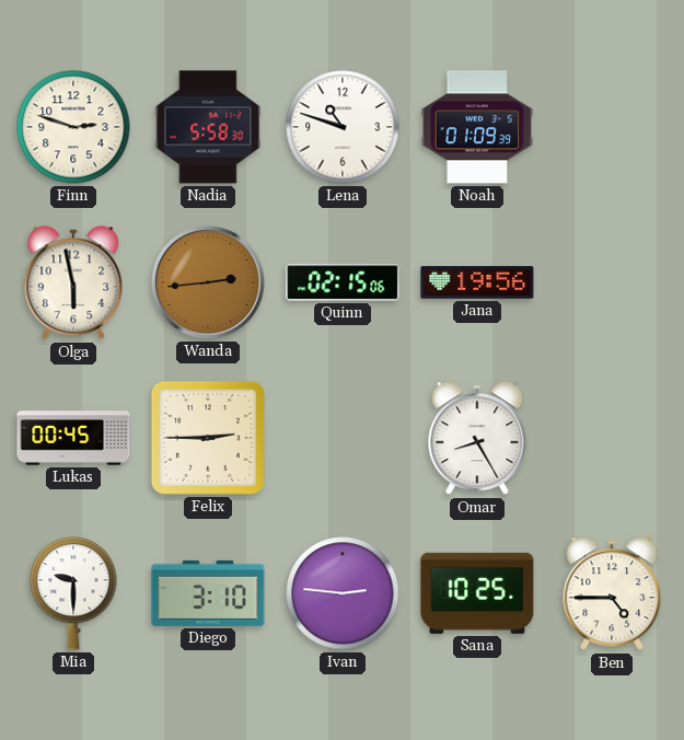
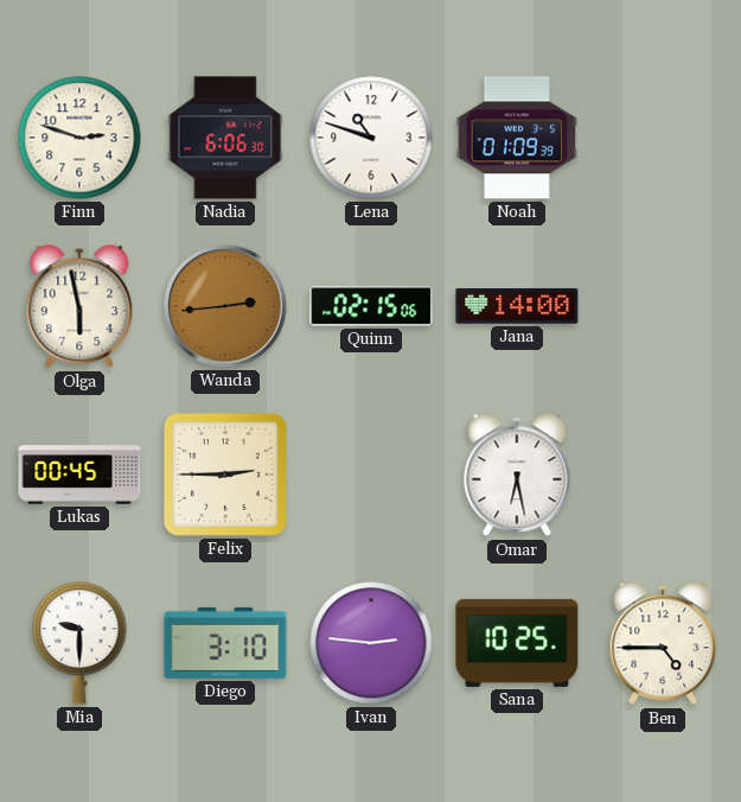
Nadia: 5:58 -> 6:06 (225, 138)
Jana: 19:56 -> 14:00 (517, 306)
Omar: 8:25 -> 6:28 (517, 476)
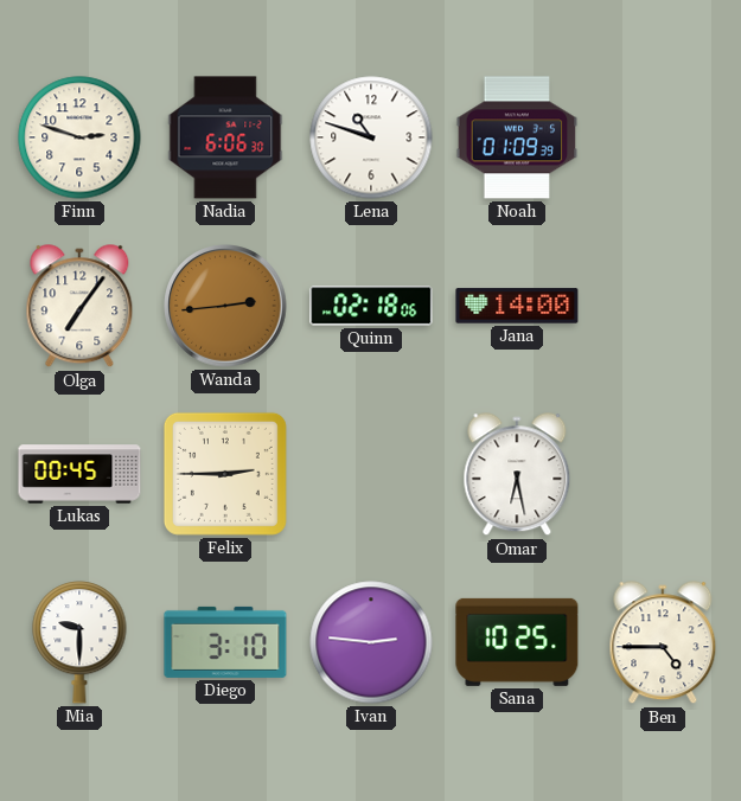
Olga: 5:58 -> 7:06 (79, 307)
Quinn: 02:15 -> 02:18 (371, 306)
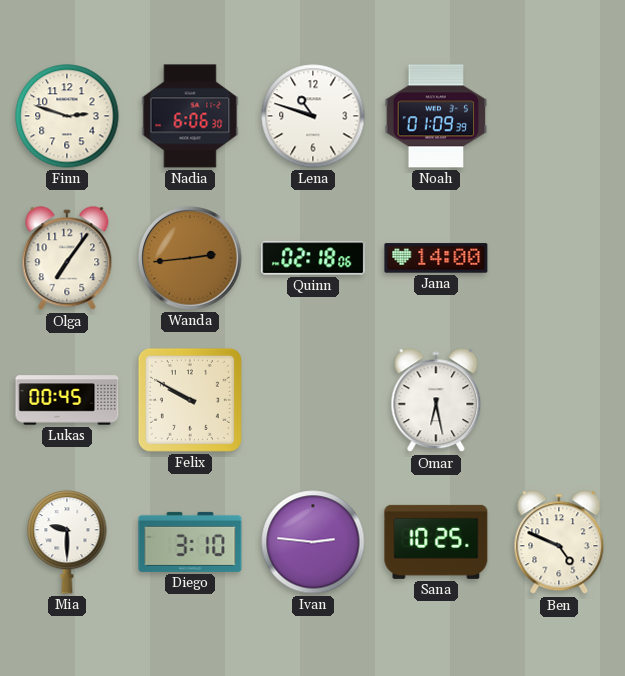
Felix: 2:45 -> 9:50 (190, 400)
Ben: 4:45 -> 4:49 (559, 543)
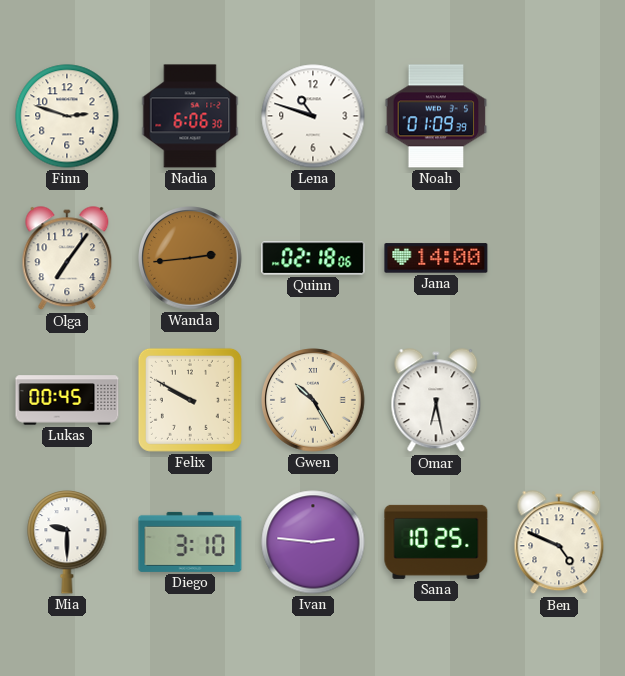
Gwen: none -> 10:25 (313, 400)
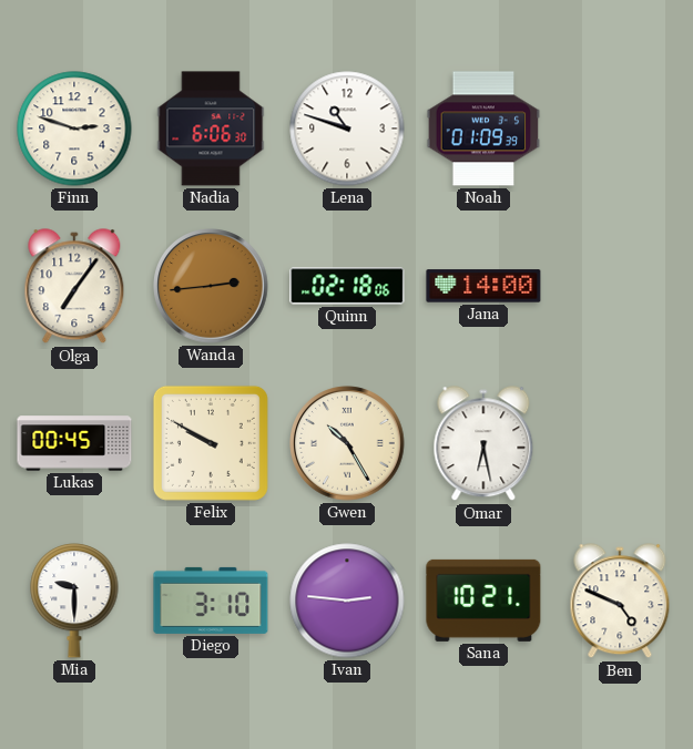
Sana: 10:25 -> 10:21 (483, 601)
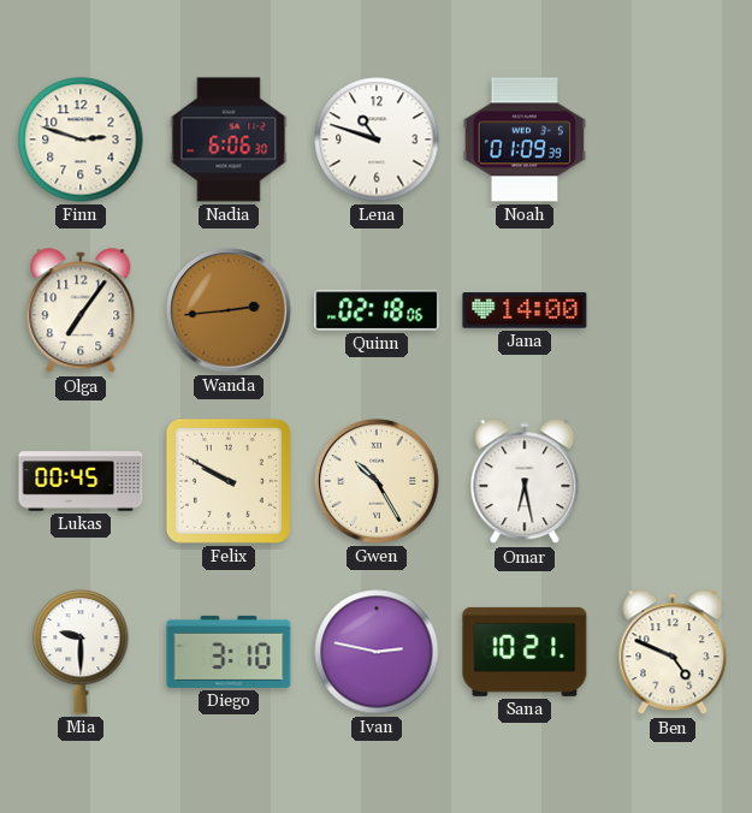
Ivan: 2:46 -> 2:47 (377, 652)
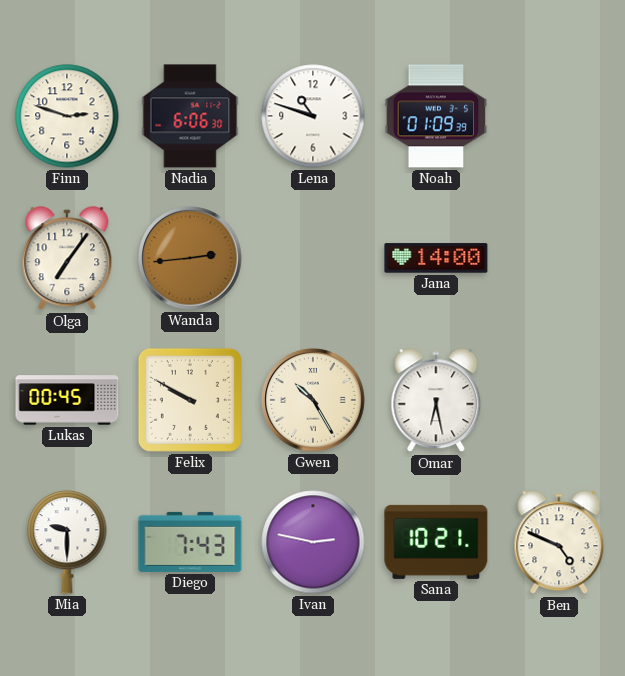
Quinn: 02:18 -> none (377, 310)
Diego: 3:10 -> 7:43 (190, 542)
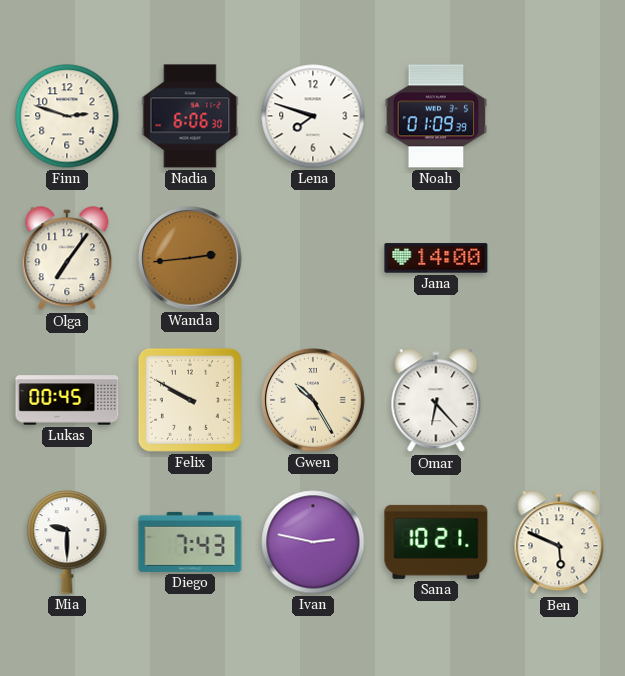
Lena: 10:48 -> 7:48 (313, 116)
Omar: 6:28 -> 6:23 (436, 401)
Ben: 4:49 -> 5:49 (559, 543)
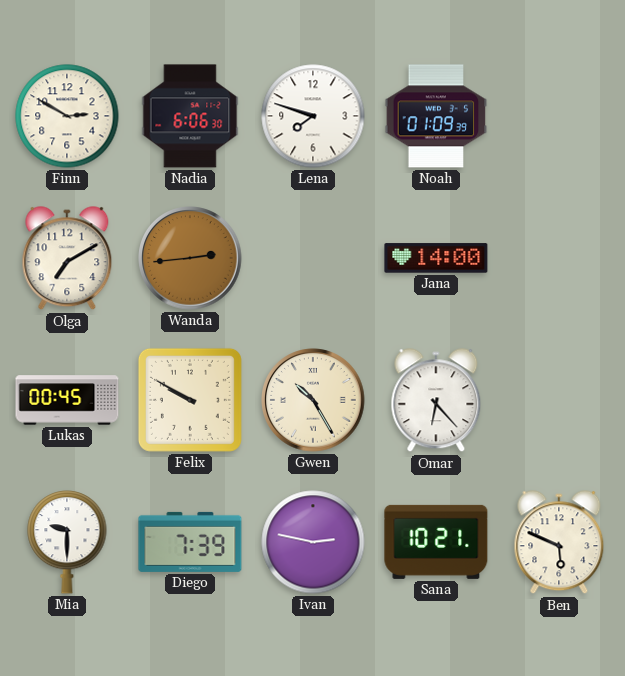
Finn: 2:48 -> 2:50 (67, 116)
Olga: 7:06 -> 7:10 (67, 259)
Diego: 7:43 -> 7:39 (190, 542)
